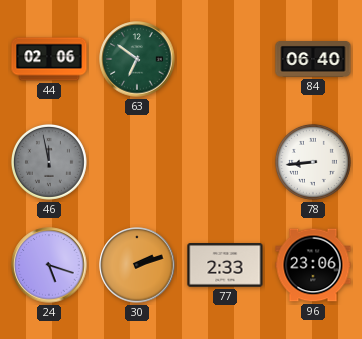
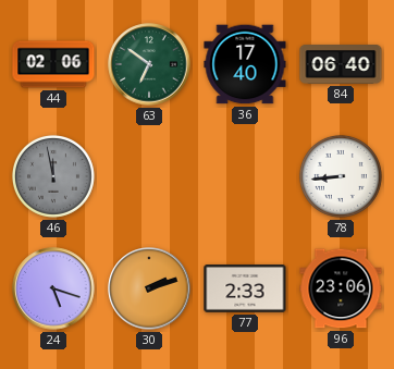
36: none -> 17:40 (245, 64)
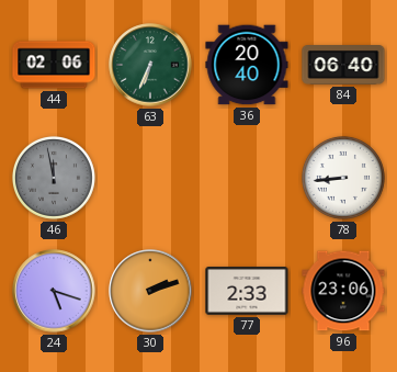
63: 6:51 -> 6:34 (150, 65)
36: 17:40 -> 20:40 (247, 65)
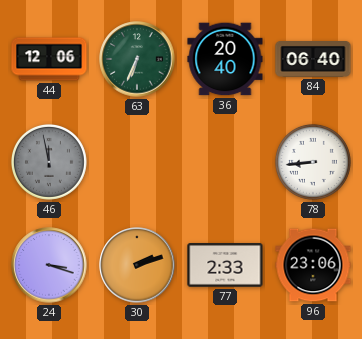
44: 02:06 -> 12:06 (49, 59)
24: 5:18 -> 3:18 (49, 265)
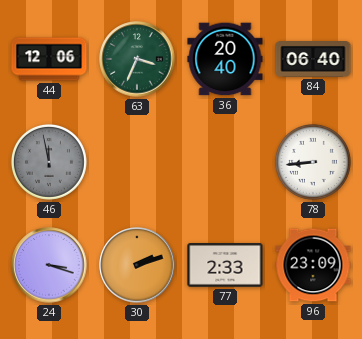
63: 6:34 -> 3:34 (137, 59)
96: 23:06 -> 23:09 (313, 265)
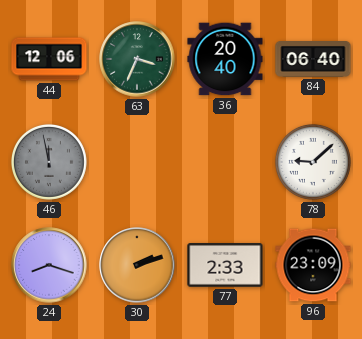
78: 8:44 -> 9:08 (313, 162)
24: 3:18 -> 8:18 (49, 265)
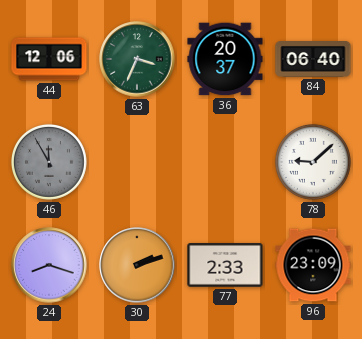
36: 20:40 -> 20:37 (225, 59)
46: 11:58 -> 11:55 (49, 162)
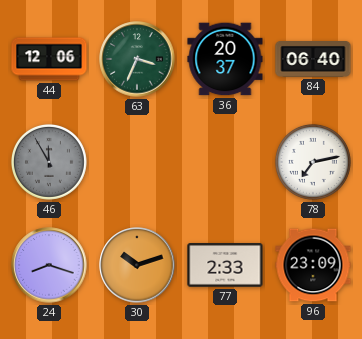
78: 9:08 -> 7:13 (313, 162)
30: 2:12 -> 10:12 (137, 265)
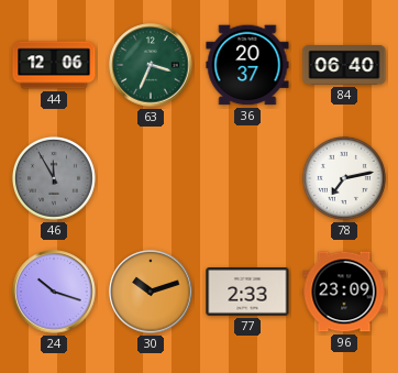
24: 8:18 -> 10:18 (54, 292)
